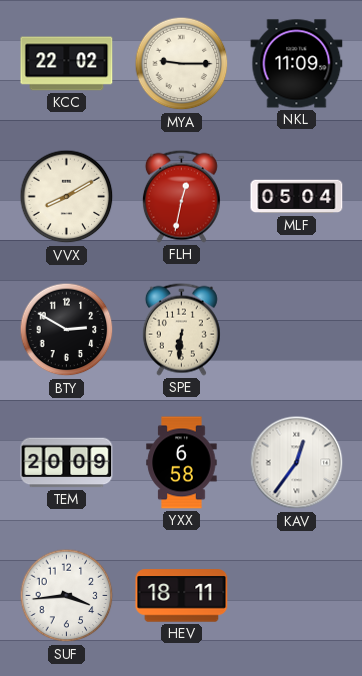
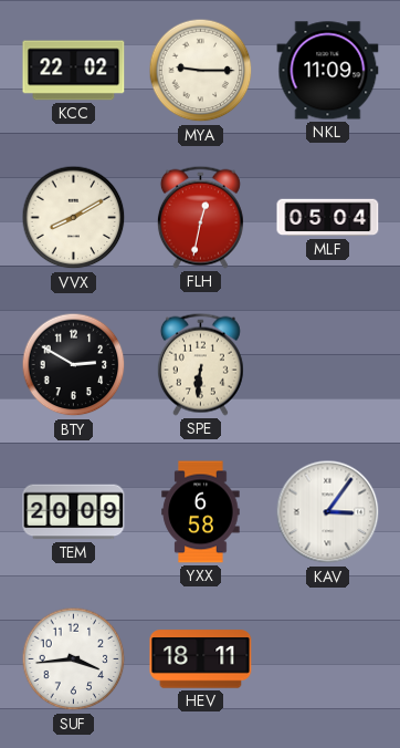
KAV: 12:36 -> 3:06 (328, 512)
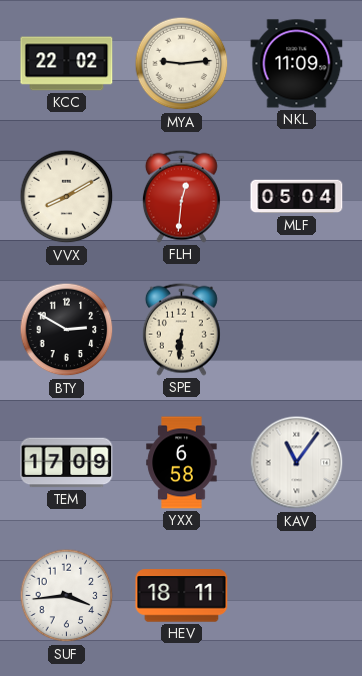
MYA: 9:15 -> 9:14 (182, 64)
FLH: 12:32 -> 12:31 (181, 196)
TEM: 20:09 -> 17:09 (67, 463)
KAV: 3:06 -> 11:06 (297, 463)
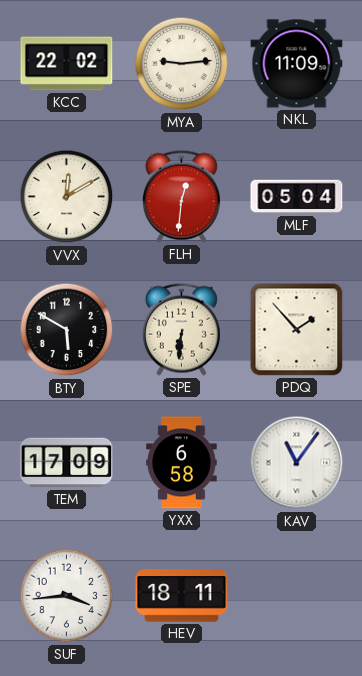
VVX: 8:10 -> 12:10 (67, 197)
BTY: 2:50 -> 5:50 (67, 330)
PDQ: none -> 1:53 (297, 330)
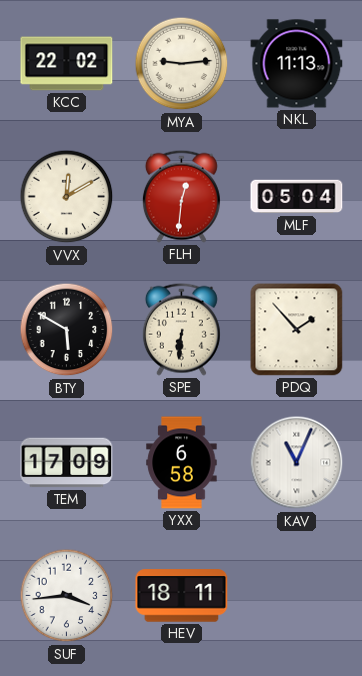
NKL: 11:09 -> 11:13 (297, 64)
KAV: 11:06 -> 11:04 (297, 463)
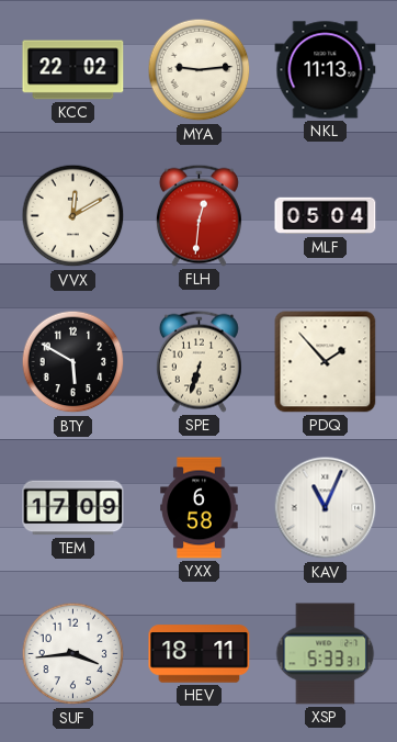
SPE: 6:31 -> 6:33 (198, 361)
XSP: none -> 5:33 (326, 654)
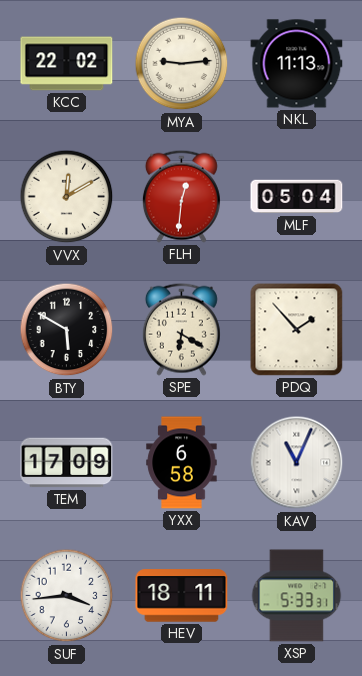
SPE: 6:33 -> 6:20 (181, 329)
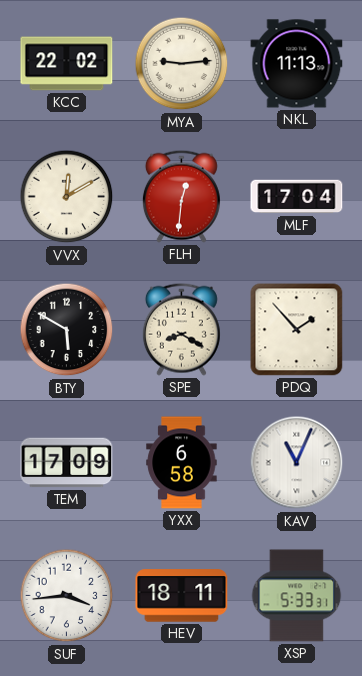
MLF: 05:04 -> 17:04 (297, 197)
SPE: 6:20 -> 8:20 (181, 329)
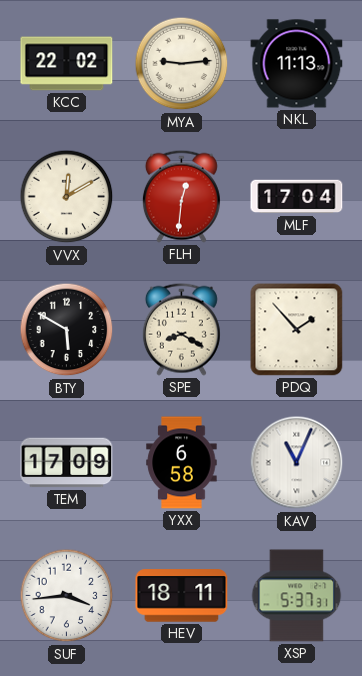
XSP: 5:33 -> 5:37 (297, 596)
